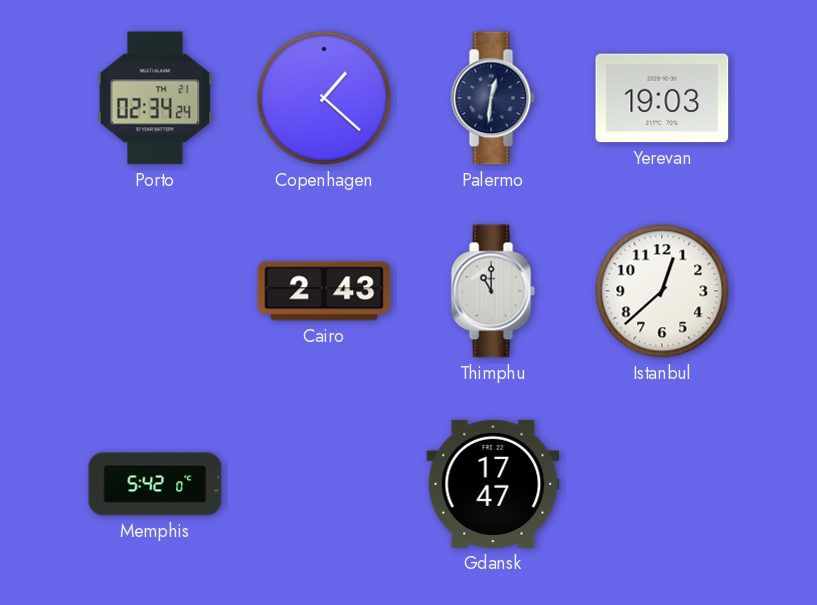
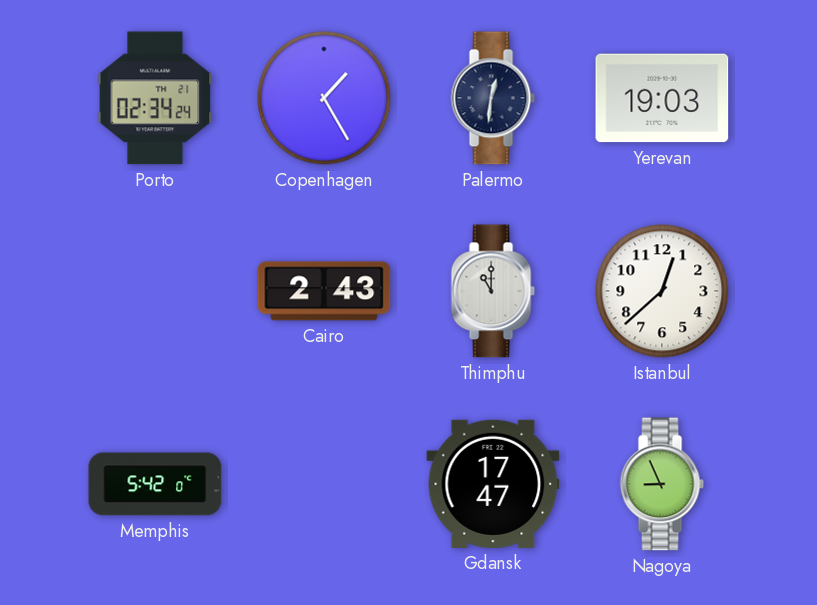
Copenhagen: 1:22 -> 1:25 (324, 98)
Nagoya: none -> 8:56 (662, 484)
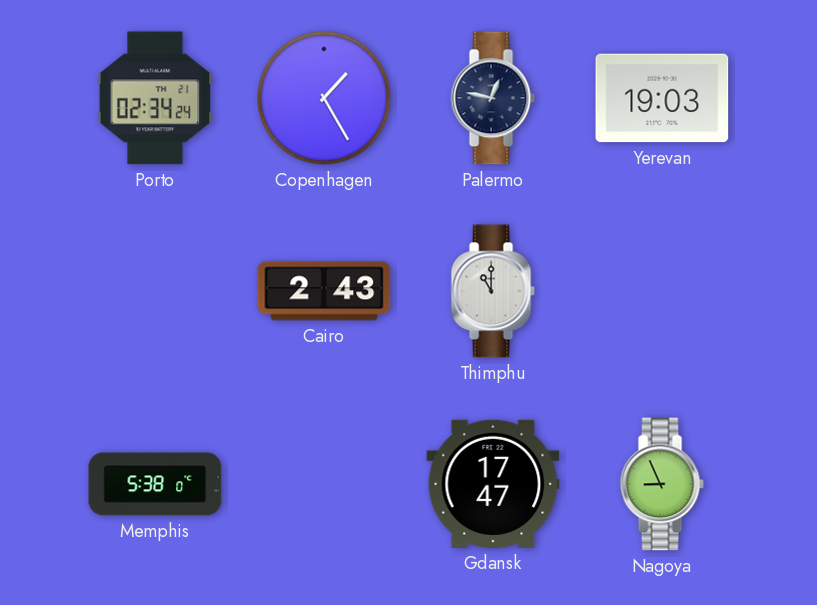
Palermo: 12:31 -> 12:47 (493, 98)
Istanbul: 12:38 -> none (662, 291)
Memphis: 5:42 -> 5:38 (155, 484)
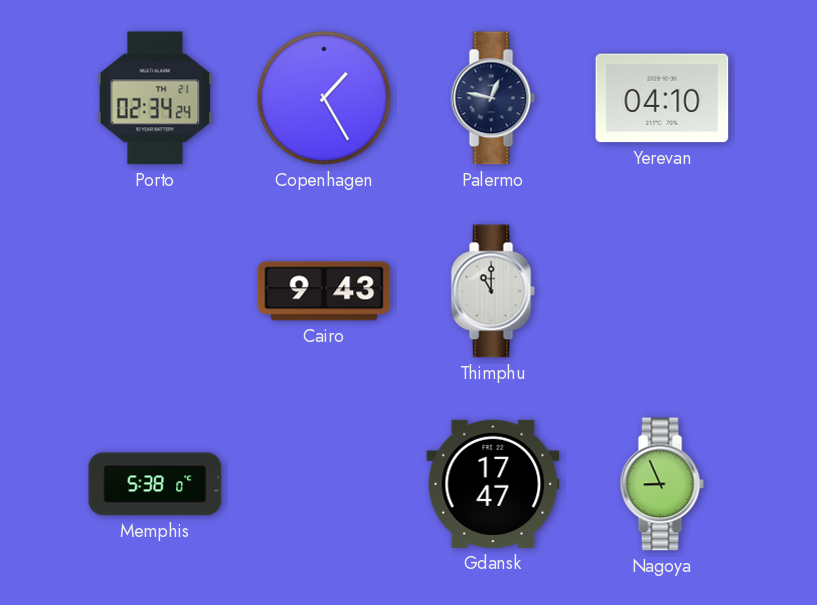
Yerevan: 19:03 -> 04:10 (662, 98)
Cairo: 2:43 -> 9:43 (324, 291)
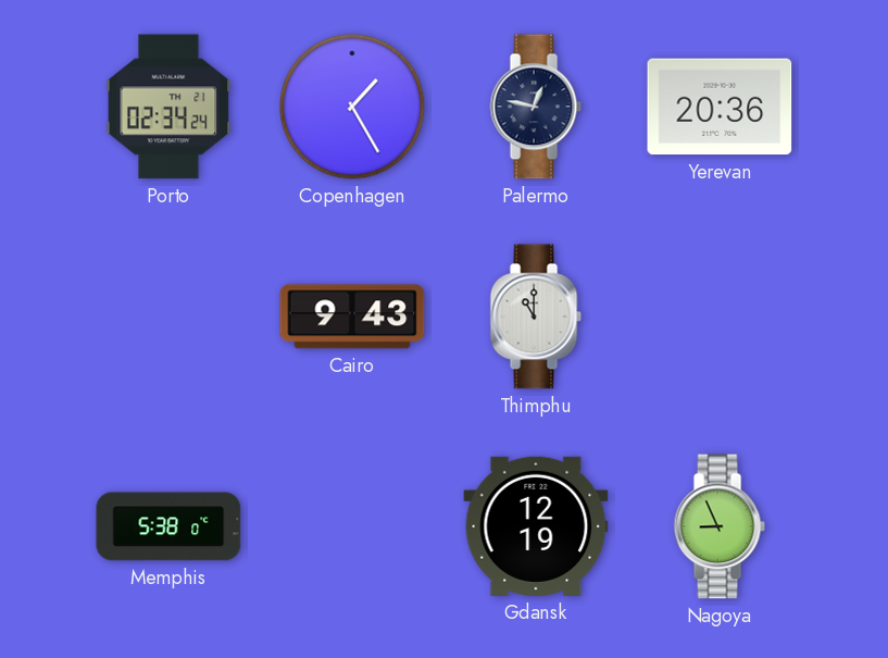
Yerevan: 04:10 -> 20:36 (720, 107)
Gdansk: 17:47 -> 12:19 (536, 526)
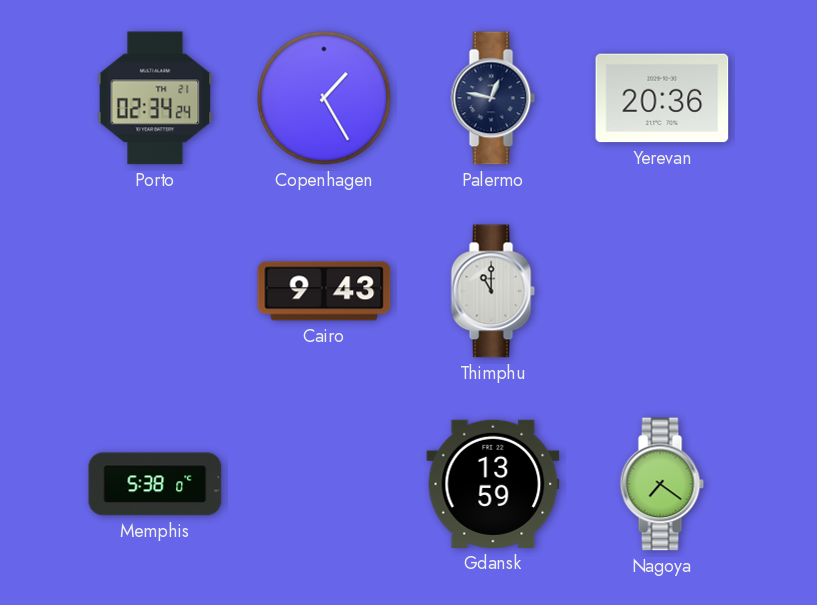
Gdansk: 12:19 -> 13:59 (493, 484)
Nagoya: 8:56 -> 7:21 (662, 484)
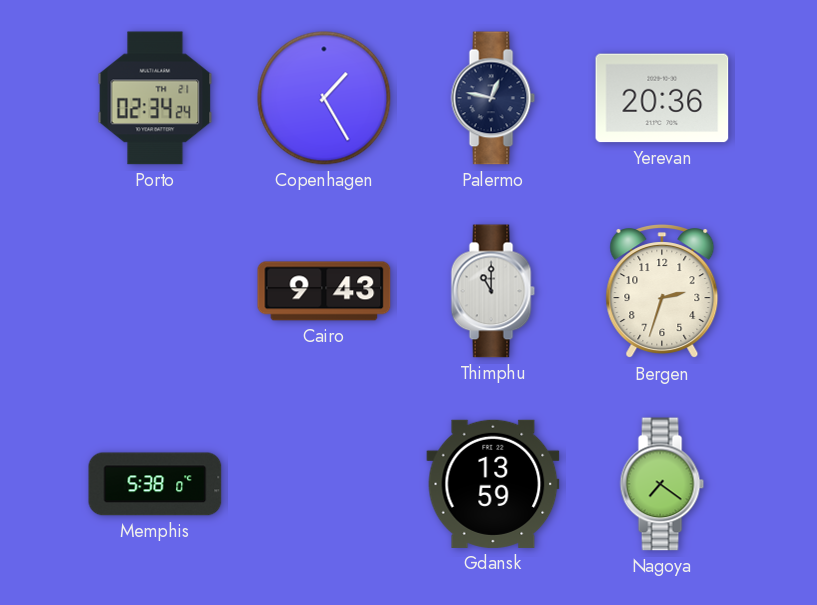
Bergen: none -> 2:33 (662, 292)
